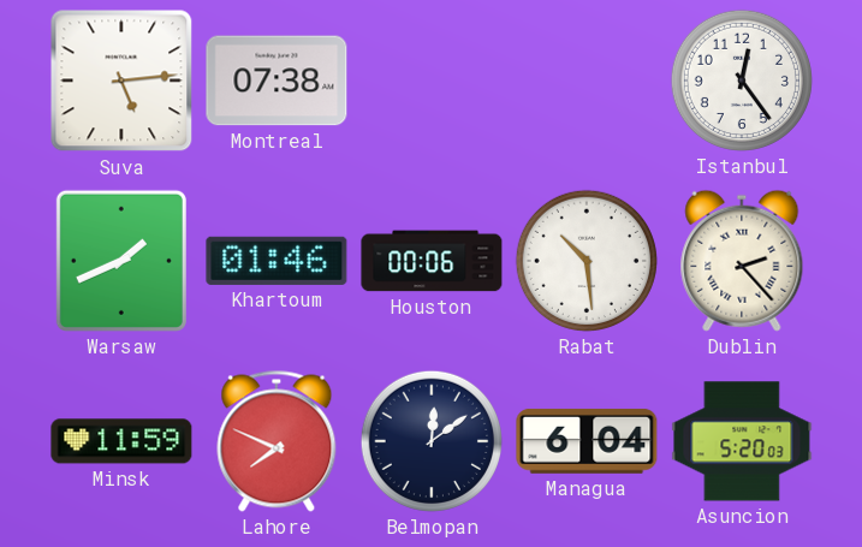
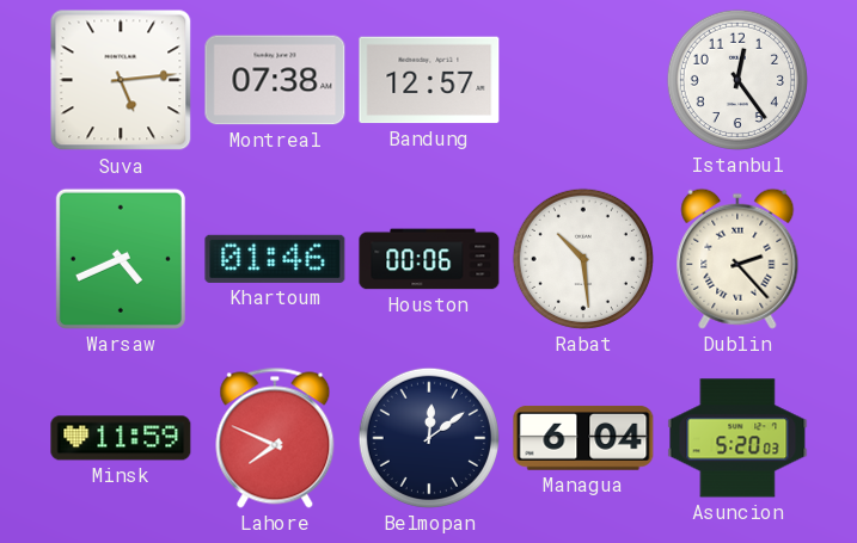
Bandung: none -> 12:57 (429, 80)
Warsaw: 1:41 -> 4:41 (121, 259)
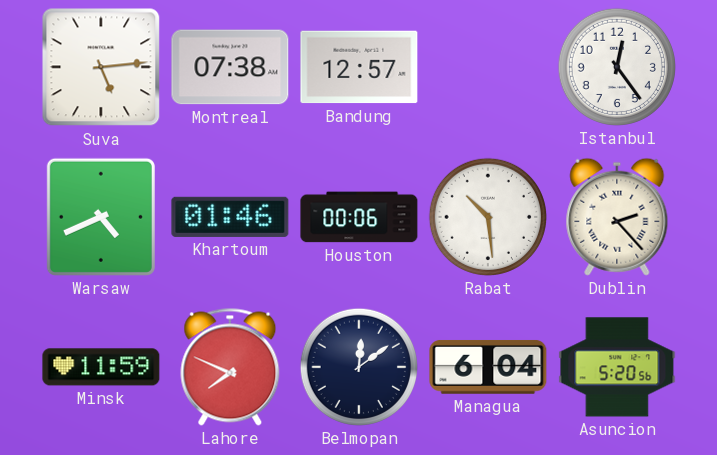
Asuncion: 5:20:03 -> 5:20:56 (617, 367)
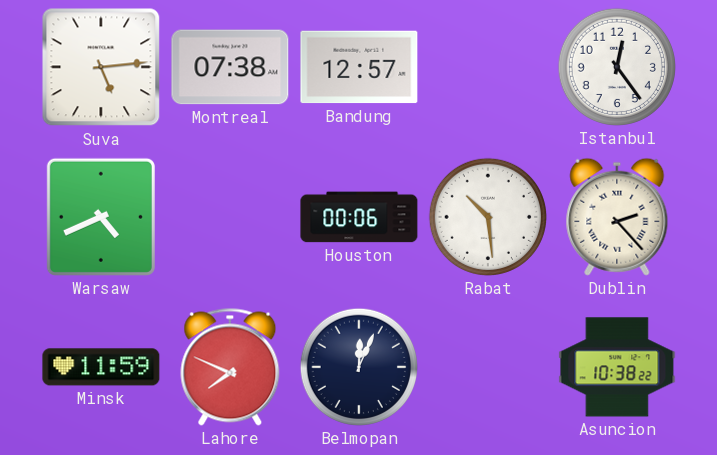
Khartoum: 01:46 -> none (230, 217)
Belmopan: 12:09 -> 12:04 (359, 367)
Managua: 6:04 -> none (488, 367)
Asuncion: 5:20 -> 10:38 (617, 367)
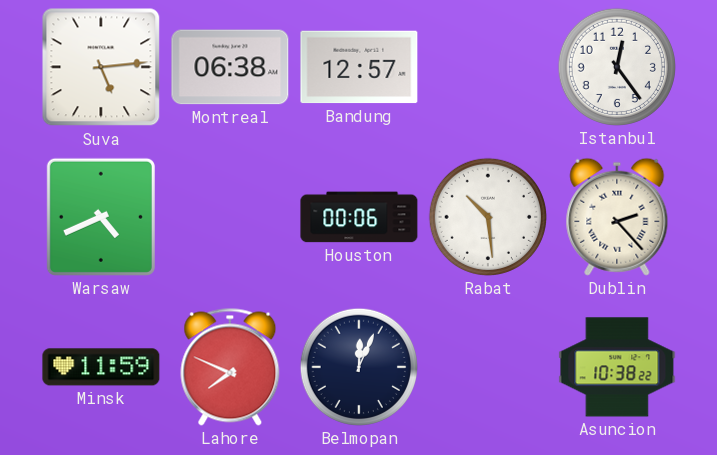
Montreal: 07:38 -> 06:38 (230, 67)
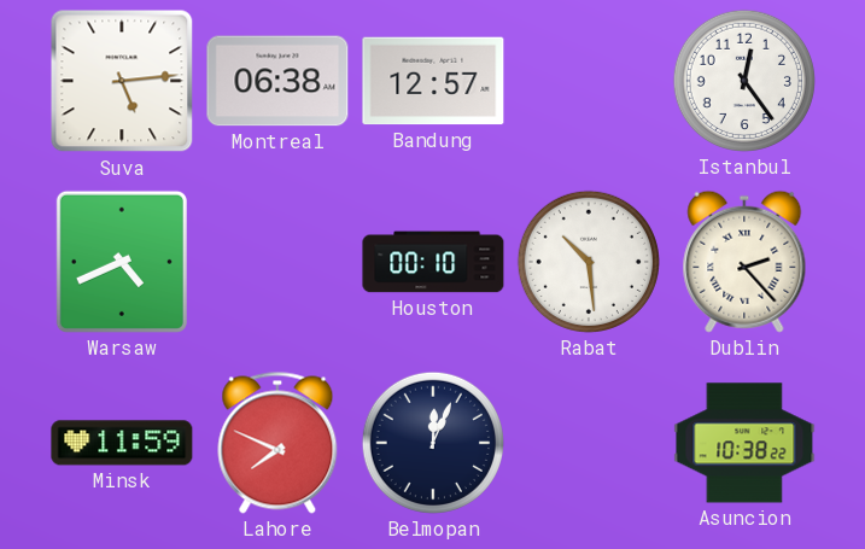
Houston: 00:06 -> 00:10 (433, 262)
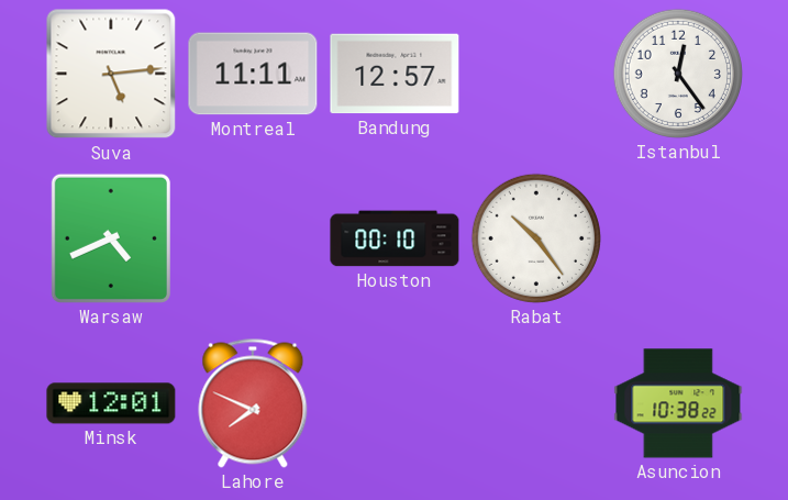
Montreal: 06:38 -> 11:11 (253, 74)
Rabat: 10:29 -> 10:24 (536, 238)
Dublin: 2:23 -> none (744, 262)
Minsk: 11:59 -> 12:01 (111, 403)
Belmopan: 12:04 -> none (433, 443)
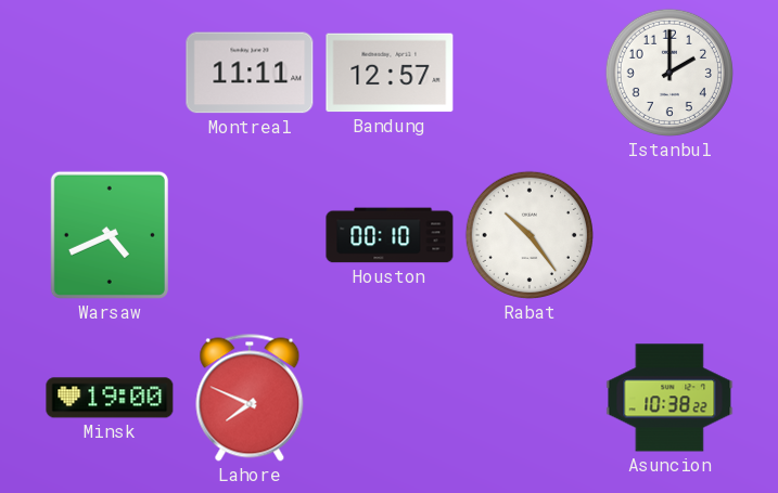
Suva: 5:14 -> none (111, 74)
Istanbul: 12:24 -> 2:00 (669, 73)
Minsk: 12:01 -> 19:00 (110, 398)
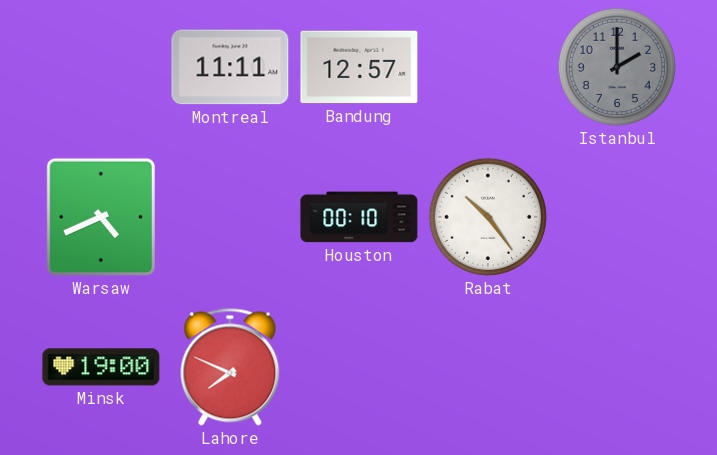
Istanbul dial: white -> grey (617, 67)
Asuncion: 10:38 -> none (669, 398)
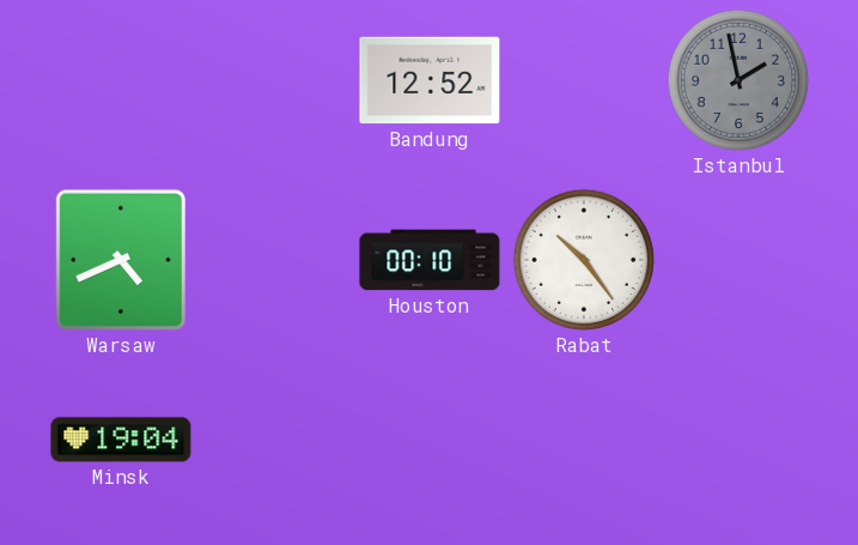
Montreal: 11:11 -> none (230, 67)
Bandung: 12:57 -> 12:52 (430, 80)
Istanbul: 2:00 -> 1:58 (738, 80)
Minsk: 19:00 -> 19:04 (121, 440)
Lahore: 7:49 -> none (230, 367)
